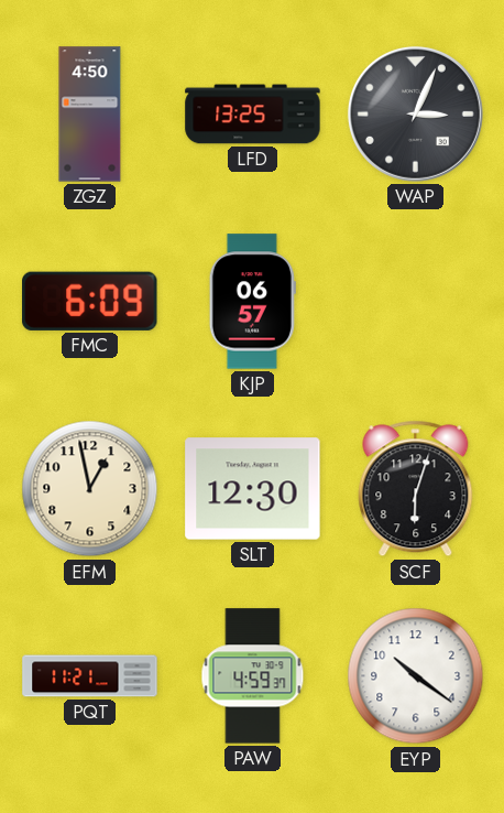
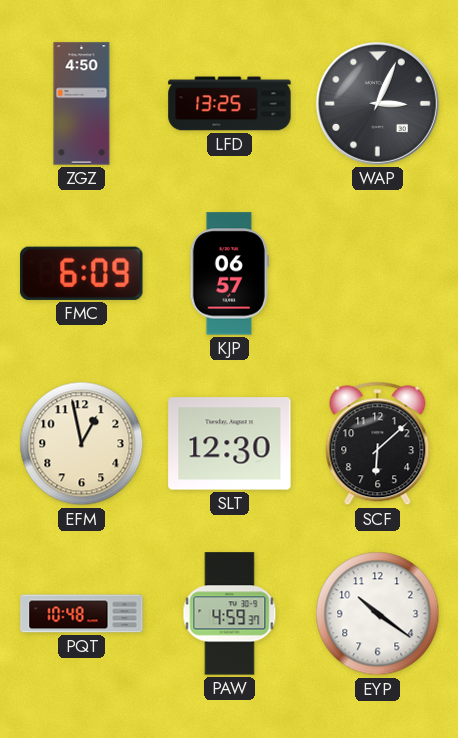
SCF: 6:03 -> 6:08 (378, 444)
PQT: 11:21 -> 10:48 (82, 614)
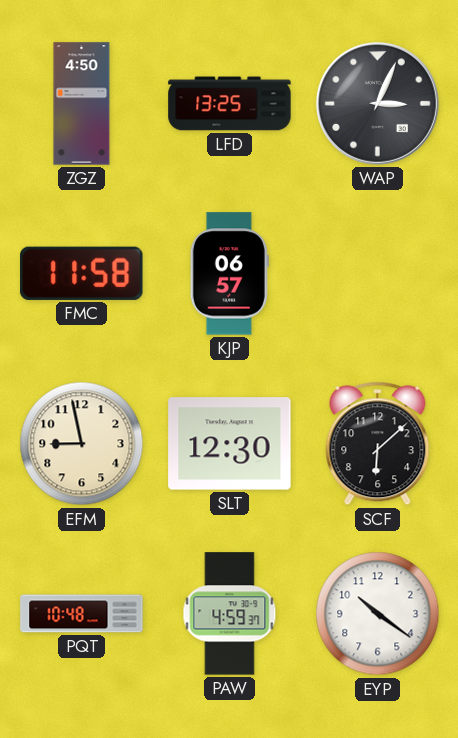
FMC: 6:09 -> 11:58 (82, 273)
EFM: 12:58 -> 8:58 (82, 444)
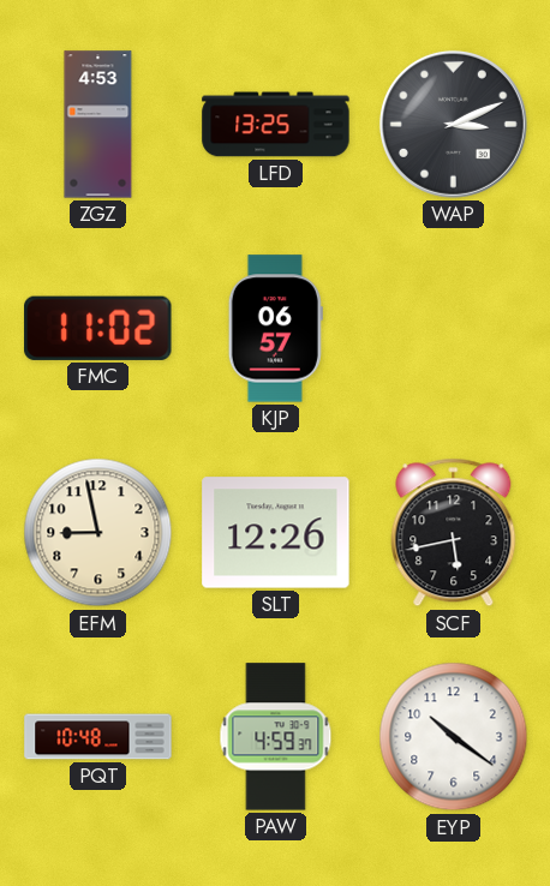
ZGZ: 4:50 -> 4:53 (98, 125)
WAP: 3:04 -> 3:11 (453, 124)
FMC: 11:58 -> 11:02 (98, 328)
SLT: 12:30 -> 12:26 (276, 533)
SCF: 6:08 -> 5:43 (454, 533)
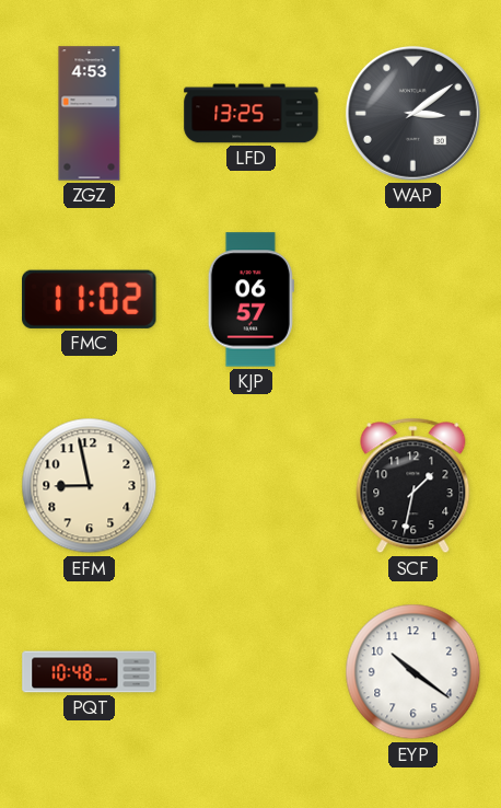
WAP: 3:11 -> 3:09 (412, 113)
SLT: 12:26 -> none (276, 533)
SCF: 5:43 -> 1:32 (413, 486)
PAW: 4:59 -> none (276, 737)
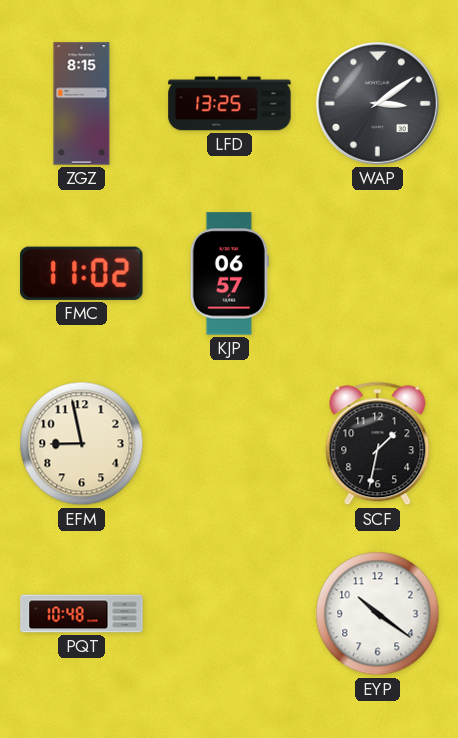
ZGZ: 4:53 -> 8:15 (82, 104)
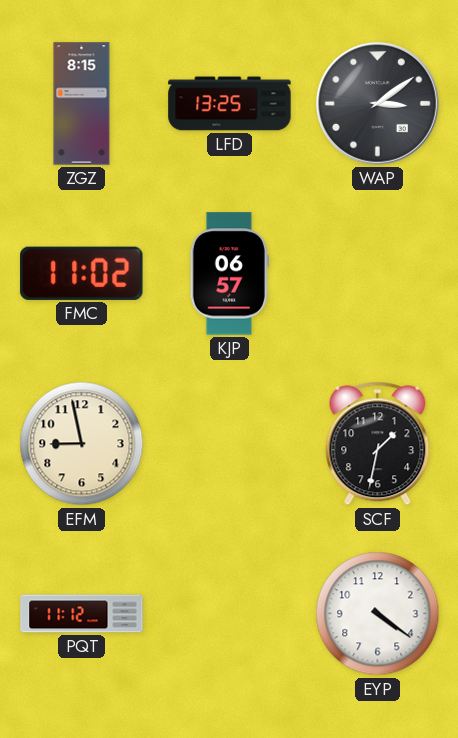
PQT: 10:48 -> 11:12 (82, 614)
EYP: 10:21 -> 4:21 (378, 614)
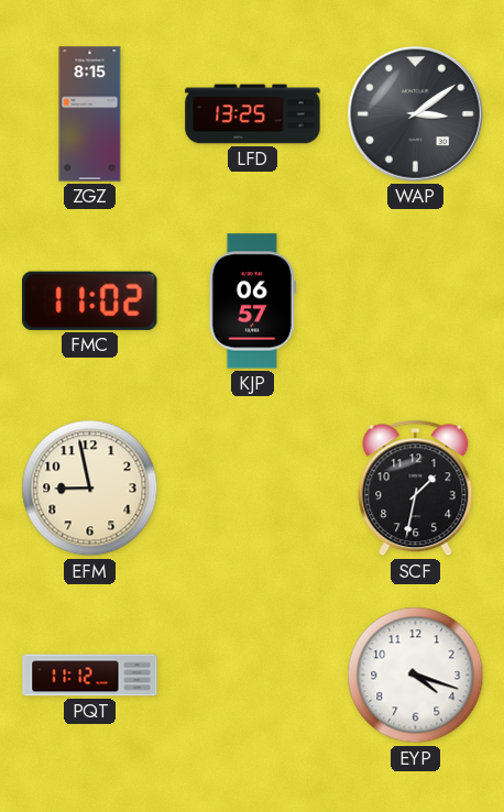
EYP: 4:21 -> 4:18 (416, 676)
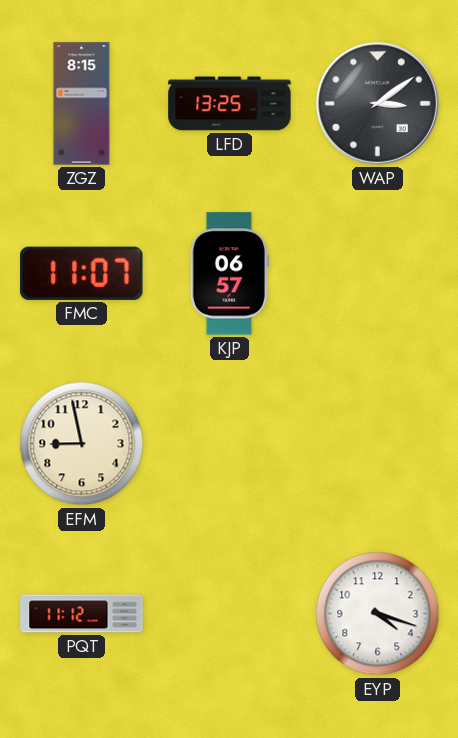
FMC: 11:02 -> 11:07 (82, 273)
SCF: 1:32 -> none (416, 489)
